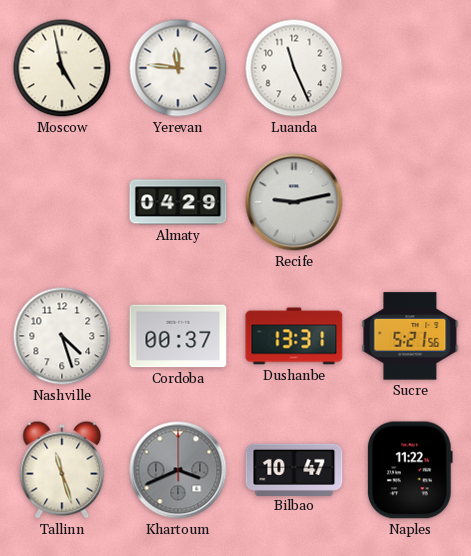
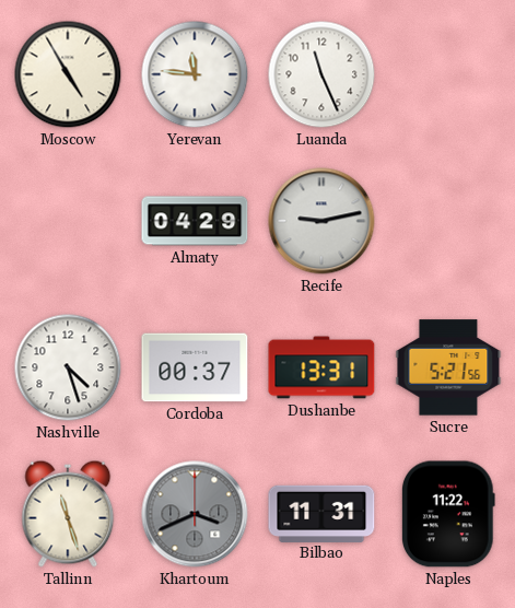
Moscow: 4:58 -> 4:55 (68, 74)
Bilbao: 10:47 -> 11:31 (321, 513)
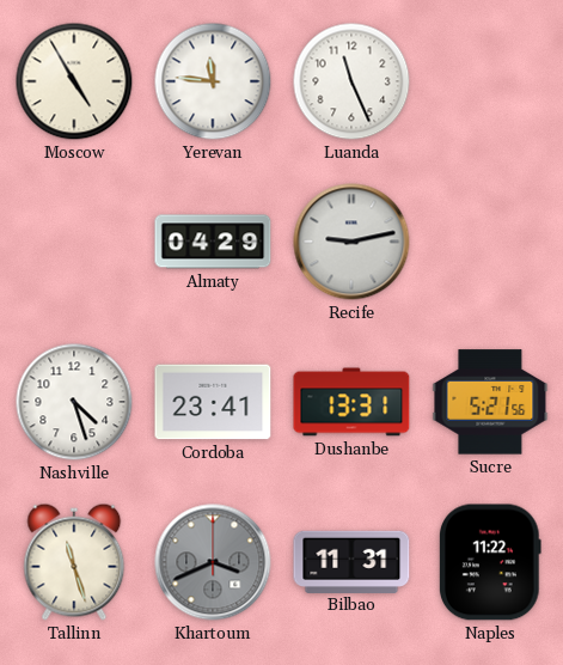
Cordoba: 00:37 -> 23:41 (213, 402)
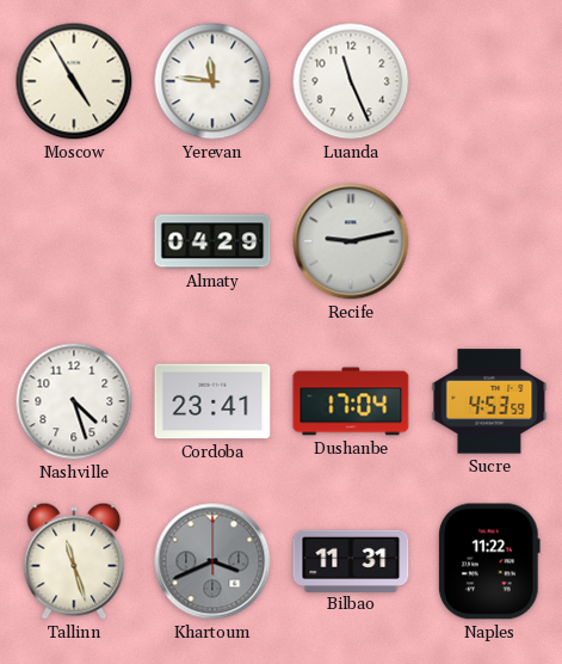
Dushanbe: 13:31 -> 17:04 (351, 401)
Sucre: 5:21 -> 4:53 (489, 401)
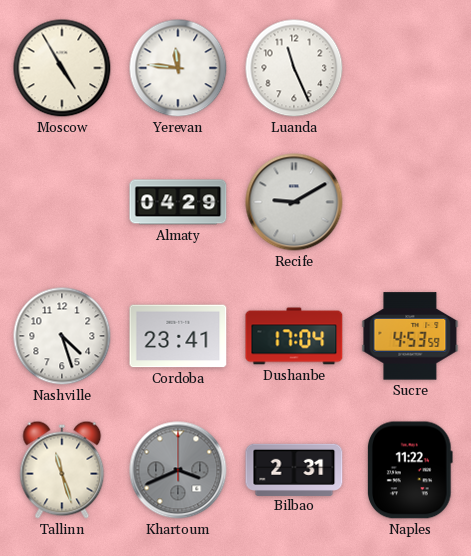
Recife: 9:13 -> 9:10 (294, 202)
Bilbao: 11:31 -> 2:31 (294, 469)
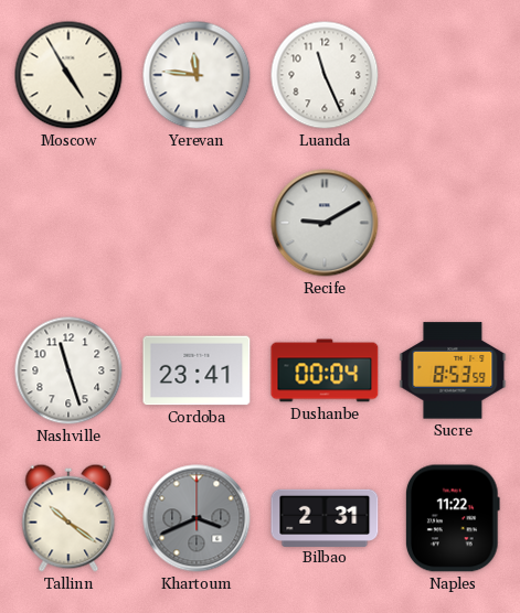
Almaty: 04:29 -> none (178, 202)
Nashville: 4:27 -> 11:27 (68, 370)
Dushanbe: 17:04 -> 00:04 (325, 370)
Sucre: 4:53 -> 8:53 (453, 370)
Tallinn: 11:27 -> 10:21 (68, 518)
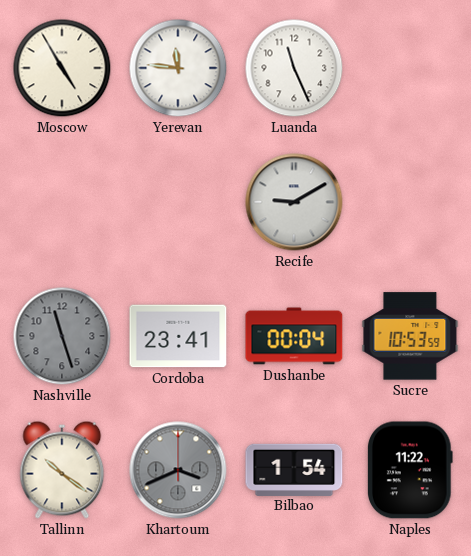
Nashville dial: white -> grey (62, 336)
Sucre: 8:53 -> 10:53 (410, 336)
Bilbao: 2:31 -> 1:54 (294, 469)
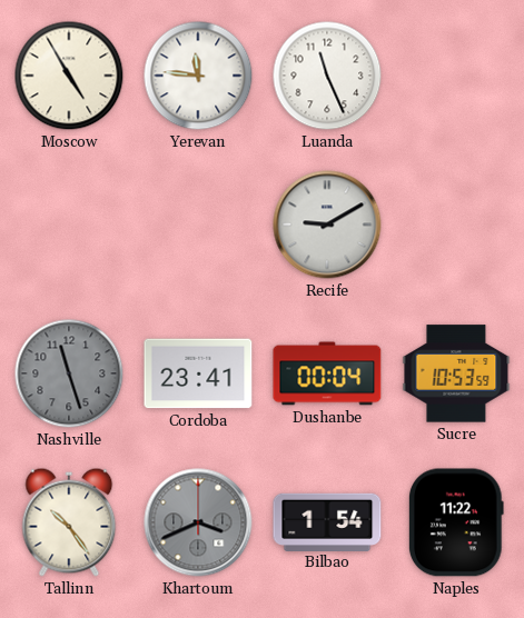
Tallinn: 10:21 -> 10:24 (69, 522)
